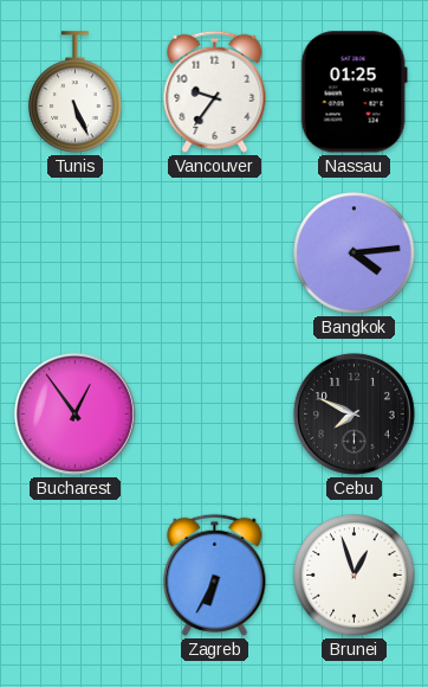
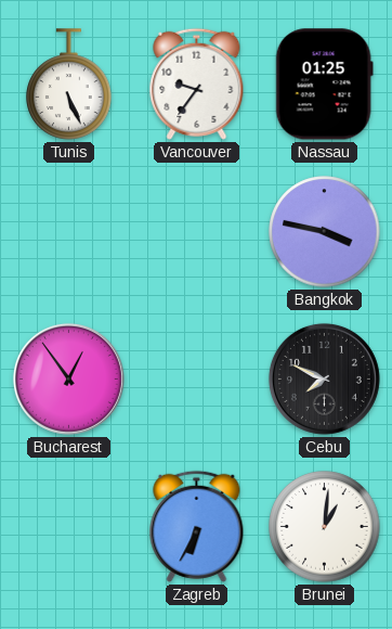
Bangkok: 4:14 -> 3:47 (325, 232)
Brunei: 12:57 -> 1:01 (325, 527)
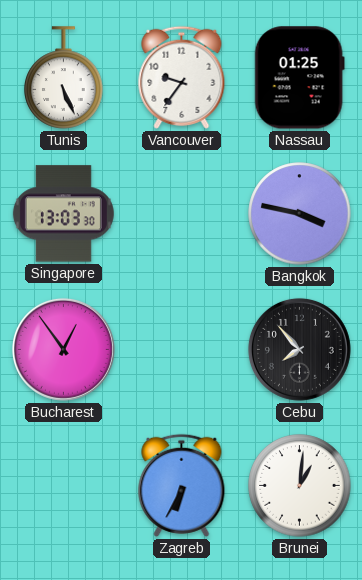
Singapore: none -> 13:03 (63, 214)
Cebu: 7:49 -> 7:53 (299, 349)
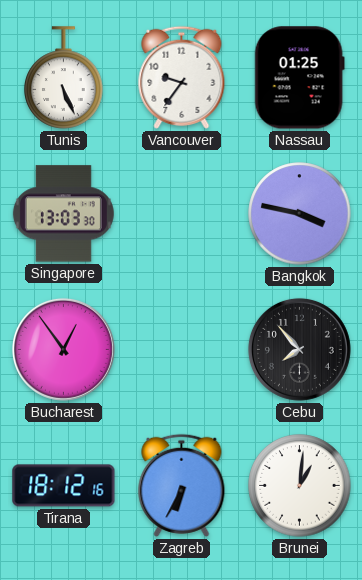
Tirana: none -> 18:12 (64, 486)
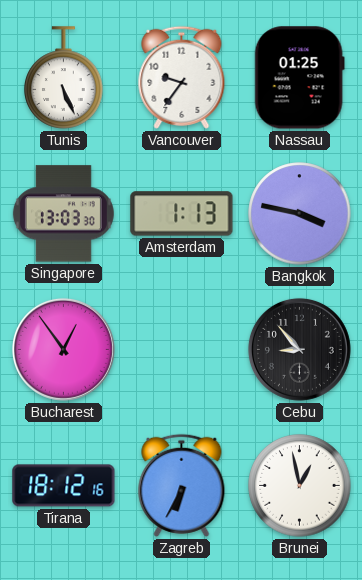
Amsterdam: none -> 1:13 (182, 214)
Cebu: 7:53 -> 8:53 (299, 349)
Brunei: 1:01 -> 12:58 (300, 486)
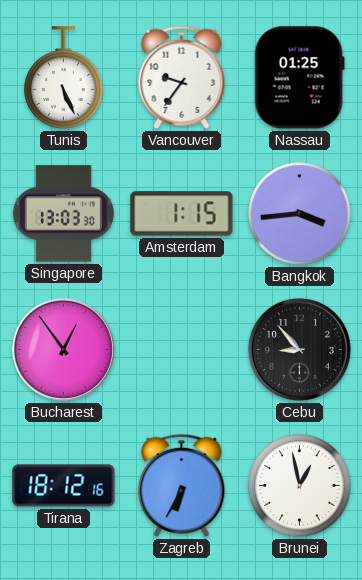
Amsterdam: 1:13 -> 1:15 (182, 214)
Bangkok: 3:47 -> 3:44 (300, 214)
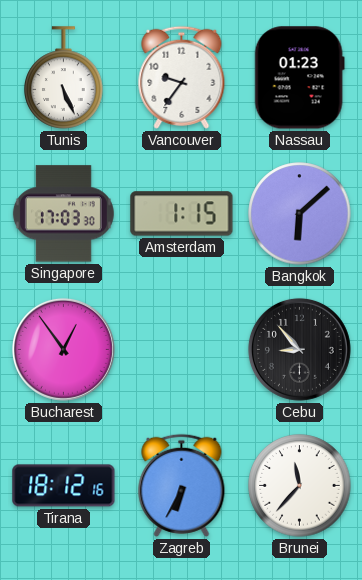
Nassau: 01:25 -> 01:23 (299, 78)
Singapore: 13:03 -> 17:03 (63, 214)
Bangkok: 3:44 -> 6:08 (300, 214)
Brunei: 12:58 -> 11:37 (300, 486)
